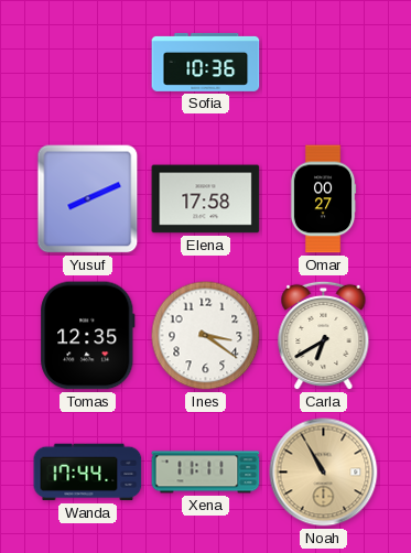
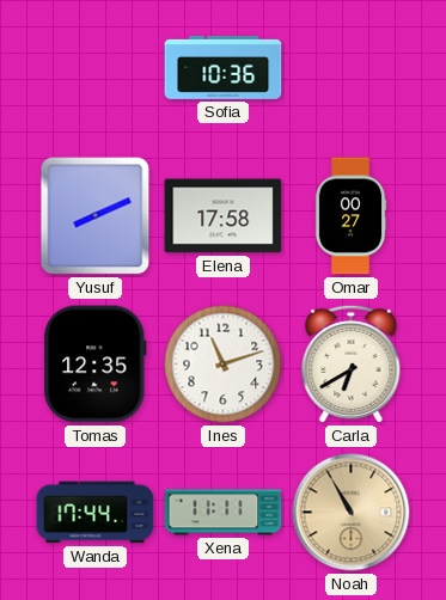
Ines: 3:21 -> 11:12 (224, 365)
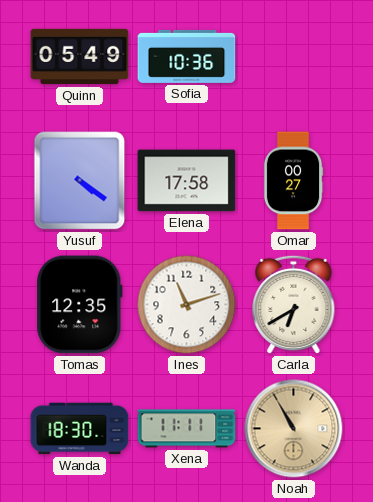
Quinn: none -> 05:49 (80, 57)
Yusuf: 8:11 -> 4:21 (80, 181)
Wanda: 17:44 -> 18:30 (80, 429)
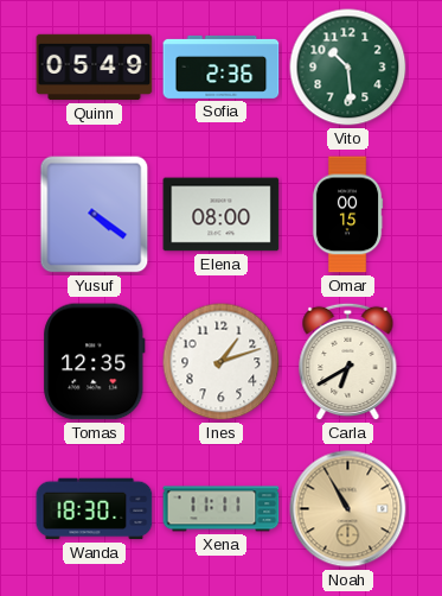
Sofia: 10:36 -> 2:36 (222, 66)
Vito: none -> 10:29 (348, 68)
Elena: 17:58 -> 08:00 (222, 215)
Omar: 00:27 -> 00:15 (347, 215)
Ines: 11:12 -> 1:12 (222, 362)
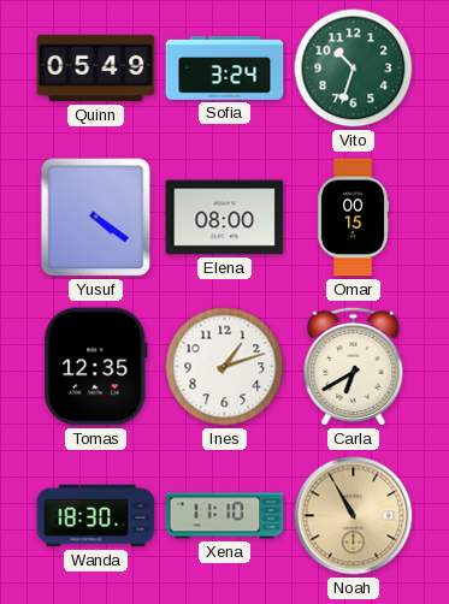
Sofia: 2:36 -> 3:24 (225, 67)
Vito: 10:29 -> 10:33 (354, 69)
Xena: 11:11 -> 11:10 (225, 516)
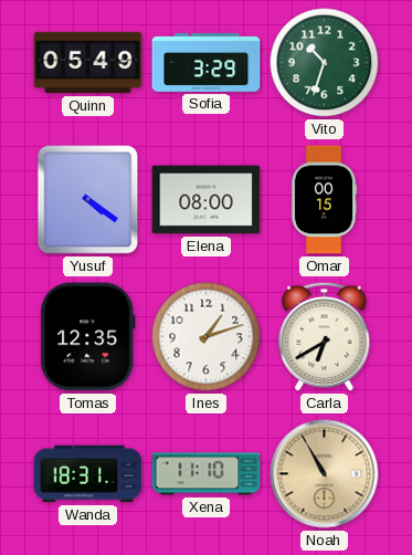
Sofia: 3:24 -> 3:29 (207, 62)
Wanda: 18:30 -> 18:31 (88, 474)
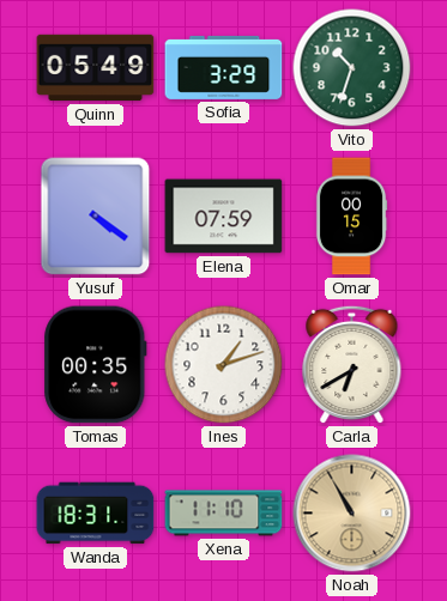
Elena: 08:00 -> 07:59 (224, 217)
Tomas: 12:35 -> 00:35 (96, 365)
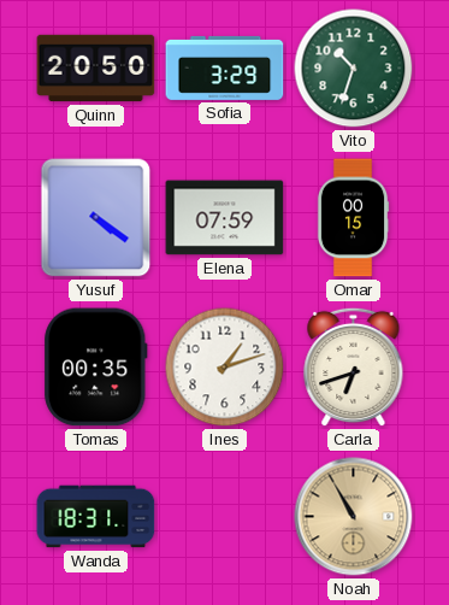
Quinn: 05:49 -> 20:50 (96, 69)
Carla: 6:40 -> 6:42 (354, 368)
Xena: 11:10 -> none (224, 514)
